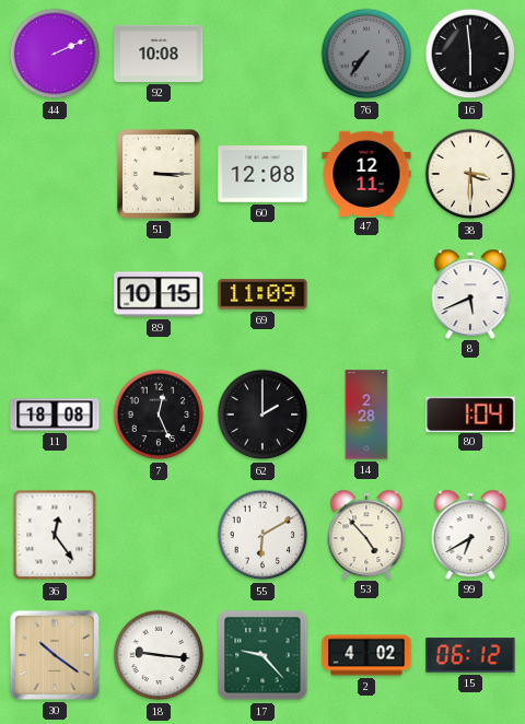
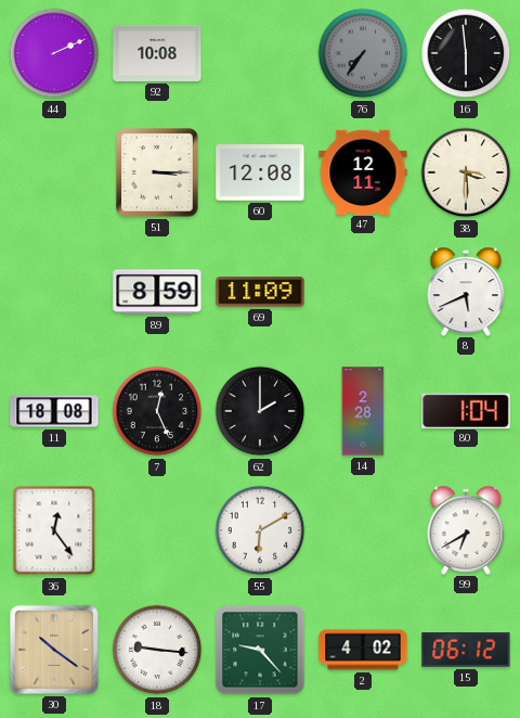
89: 10:15 -> 8:59 (157, 292)
53: 4:53 -> none (366, 534)
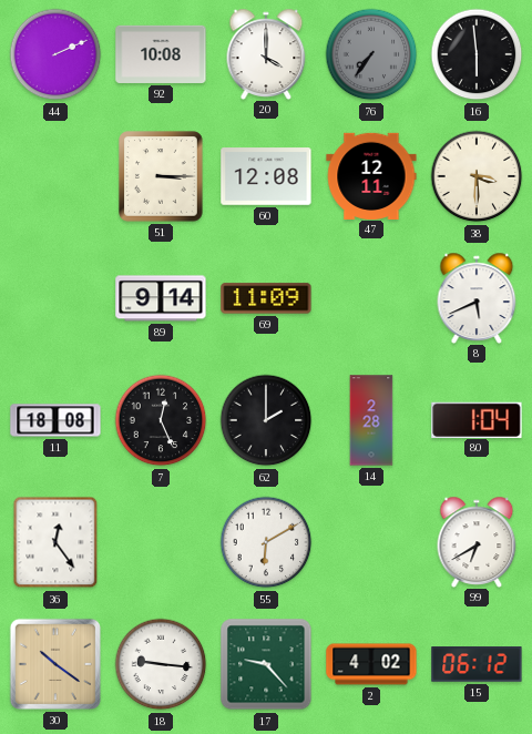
20: none -> 4:00 (266, 53)
89: 8:59 -> 9:14 (161, 298)
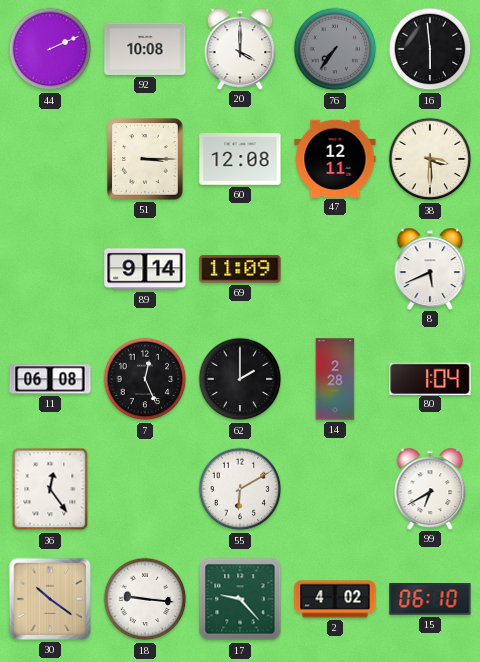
11: 18:08 -> 06:08 (50, 379)
15: 06:12 -> 06:10 (430, 599)
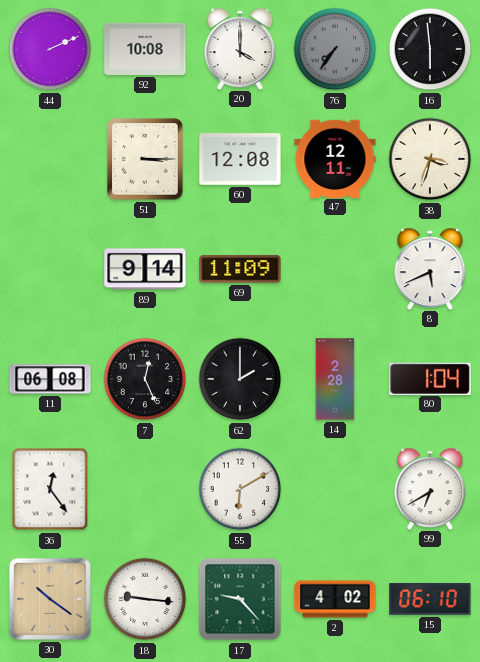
38: 3:30 -> 3:33 (430, 159)
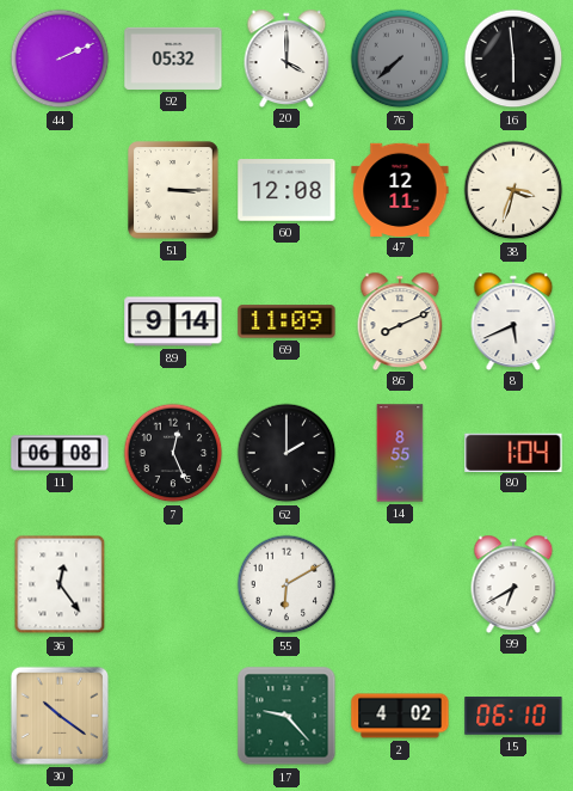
92: 10:08 -> 05:32 (173, 59)
76: 7:36 -> 7:38 (400, 59)
86: none -> 8:11 (400, 320)
14: 2:28 -> 8:55 (400, 453)
18: 9:16 -> none (145, 599)
